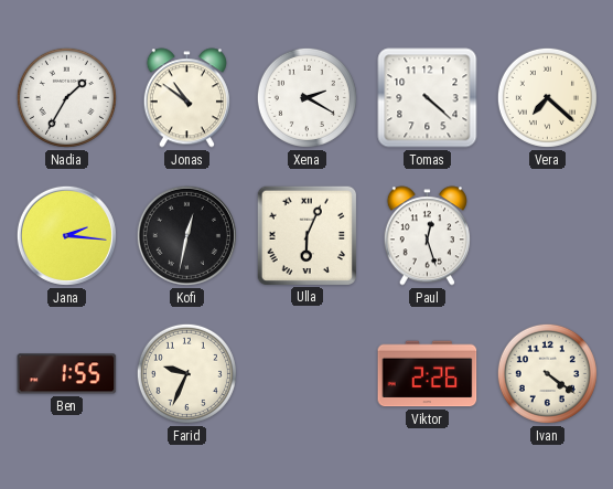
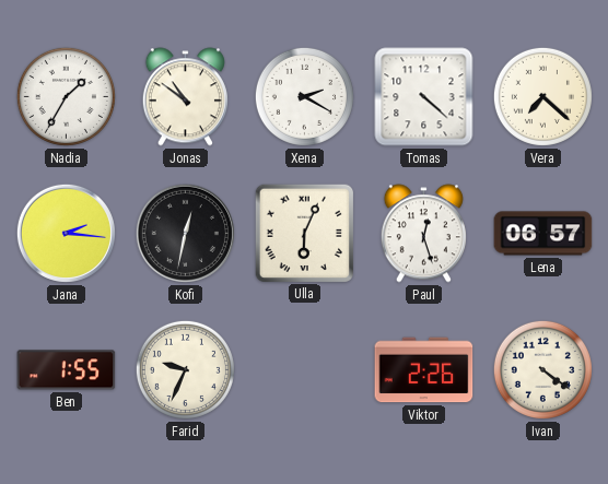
Lena: none -> 06:57 (543, 234)
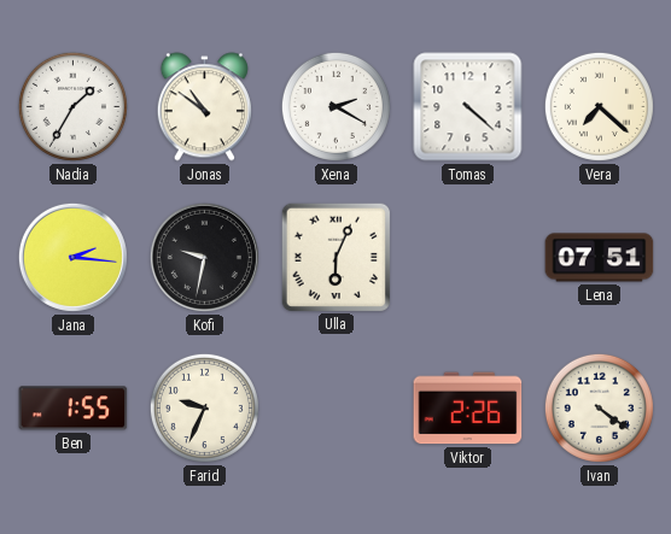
Kofi: 12:32 -> 9:32 (204, 257)
Paul: 12:27 -> none (423, 234)
Lena: 06:57 -> 07:51 (600, 258)
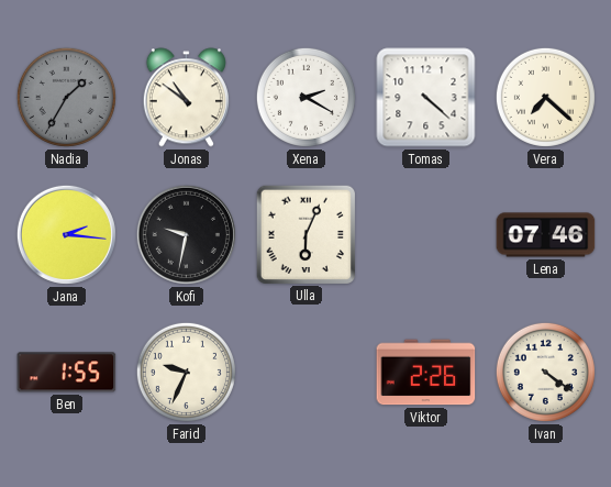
Nadia dial: white -> grey (66, 97)
Lena: 07:51 -> 07:46 (546, 235)
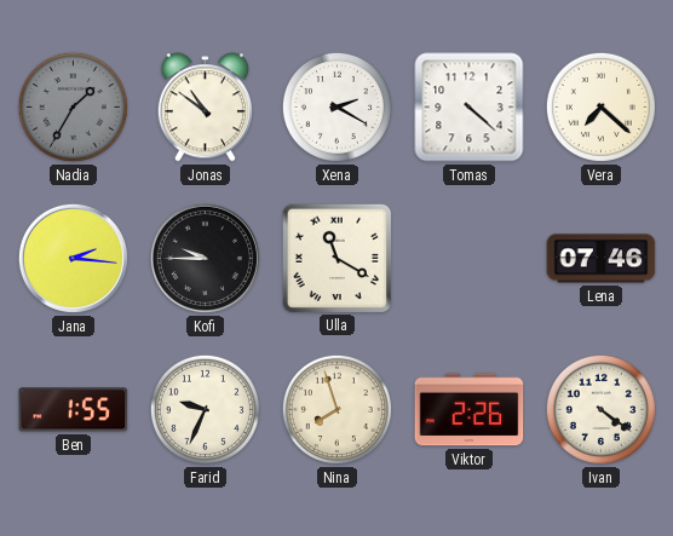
Kofi: 9:32 -> 9:45 (205, 258)
Ulla: 6:04 -> 11:20 (336, 258)
Nina: none -> 7:57 (336, 409)
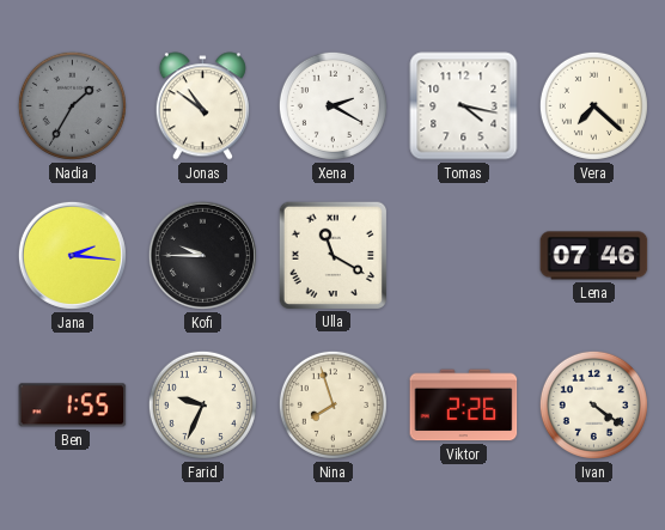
Tomas: 4:22 -> 4:17 (464, 106)
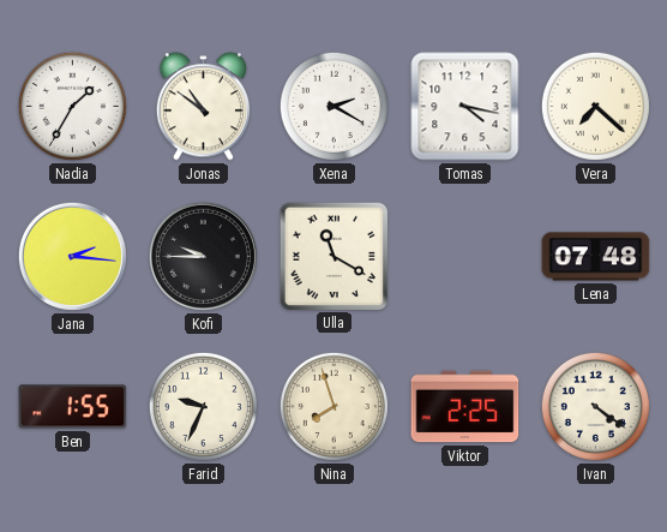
Nadia dial: grey -> white (72, 106)
Lena: 07:46 -> 07:48 (596, 257)
Viktor: 2:26 -> 2:25 (465, 407)
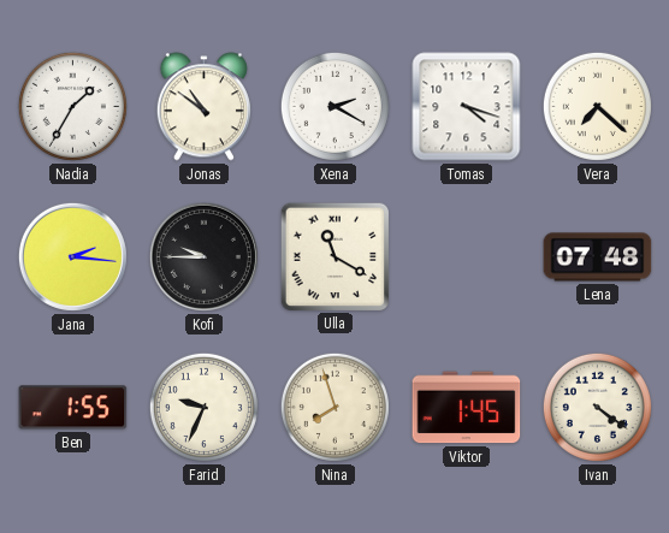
Tomas: 4:17 -> 4:18 (467, 107)
Viktor: 2:25 -> 1:45 (467, 408)
